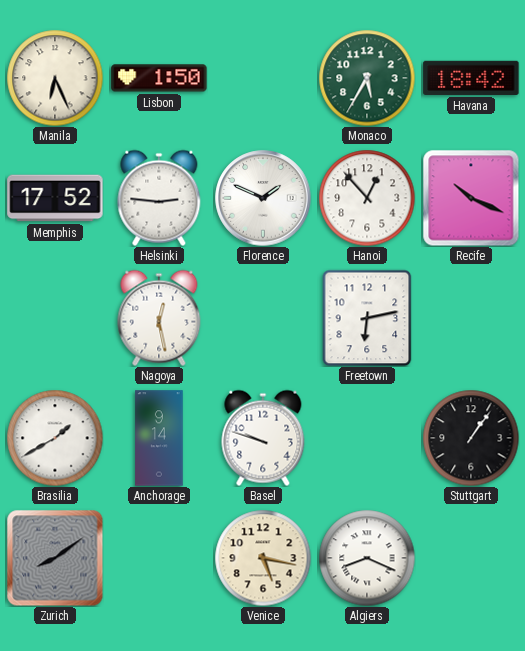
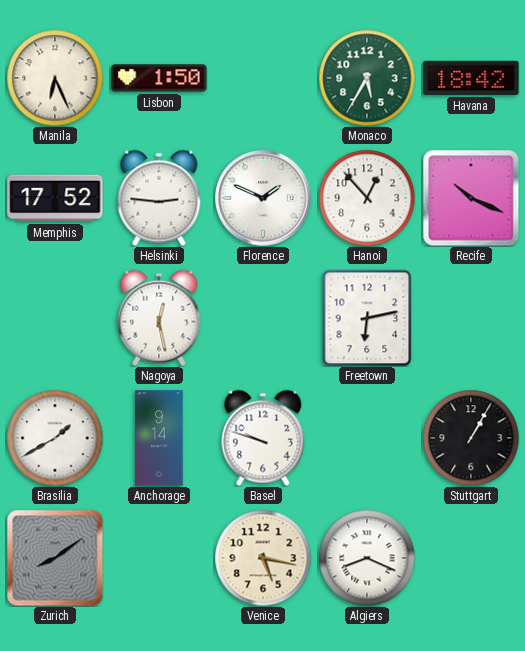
Stuttgart: 1:06 -> 1:05 (471, 438)
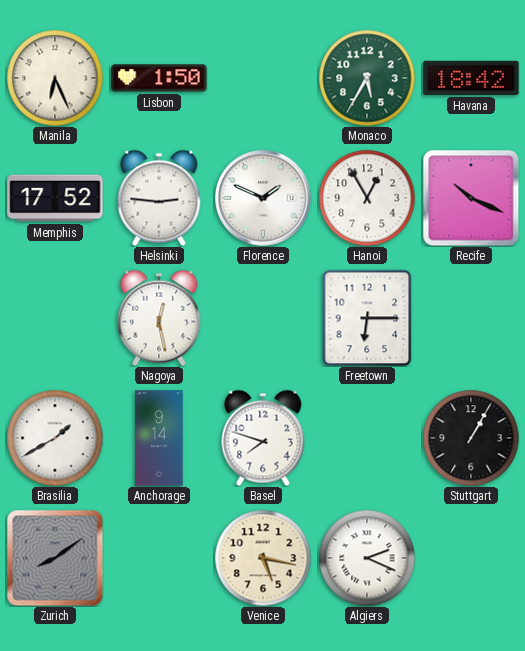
Hanoi: 12:53 -> 12:55 (367, 198)
Freetown: 6:13 -> 6:15 (367, 318)
Basel: 9:48 -> 7:48 (263, 438)
Algiers: 8:19 -> 2:19 (367, 558)
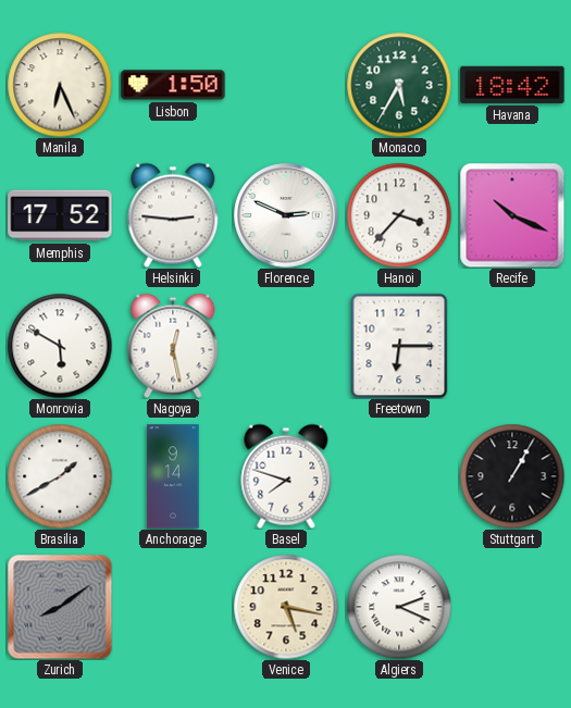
Florence: 1:49 -> 2:49 (286, 215)
Hanoi: 12:55 -> 3:37 (399, 215)
Monrovia: none -> 5:50 (60, 346)
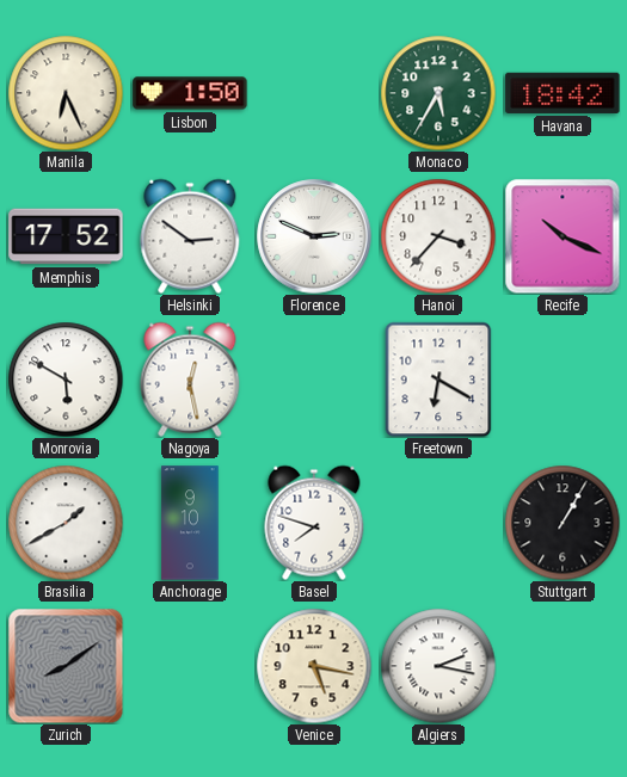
Helsinki: 2:46 -> 2:51 (190, 236)
Freetown: 6:15 -> 6:20 (438, 380)
Anchorage: 9:14 -> 9:10 (190, 523)
Algiers: 2:19 -> 2:17 (438, 666)
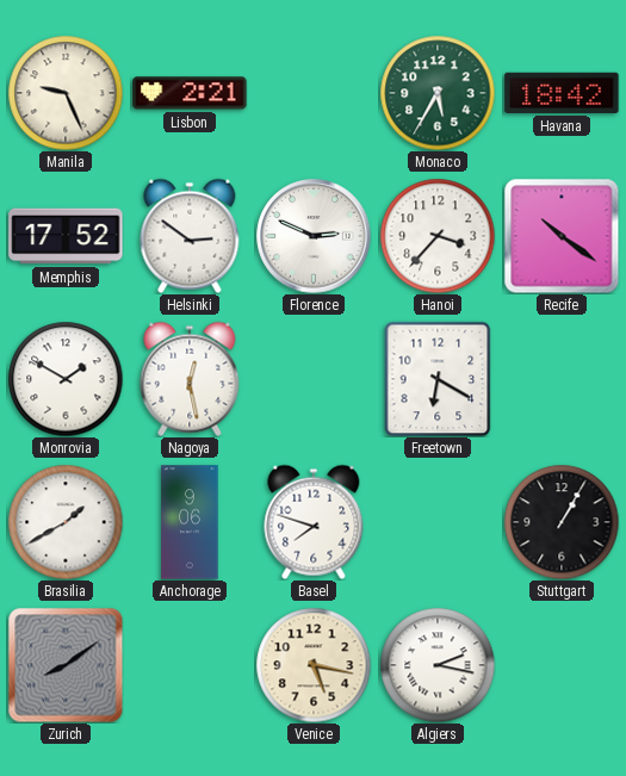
Manila: 6:26 -> 9:26 (66, 93)
Lisbon: 1:50 -> 2:21 (190, 93)
Recife: 10:19 -> 10:21 (562, 236)
Monrovia: 5:50 -> 1:50 (66, 379)
Anchorage: 9:10 -> 9:06 (190, 522)
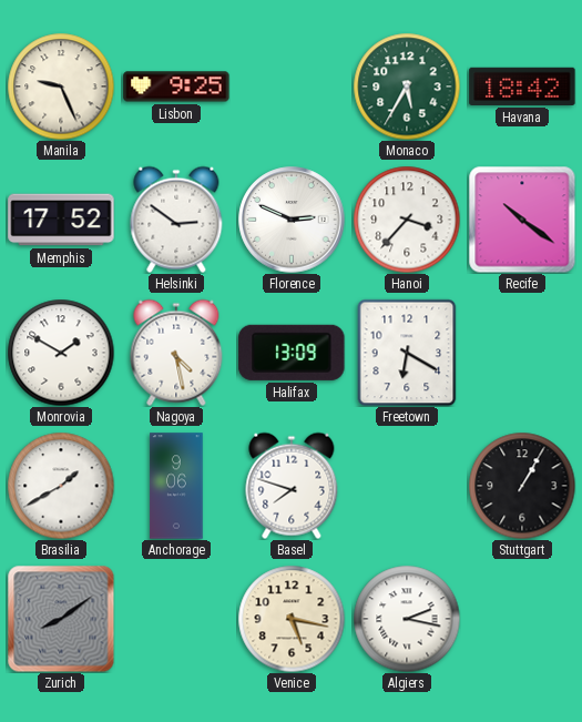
Lisbon: 2:21 -> 9:25 (176, 87)
Nagoya: 12:28 -> 4:28 (176, 353)
Halifax: none -> 13:09 (292, 353)
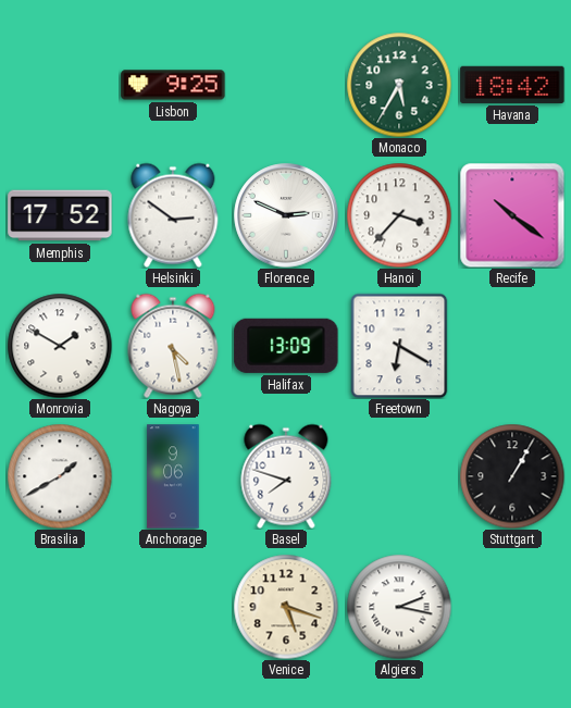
Manila: 9:26 -> none (61, 87)
Zurich: 8:09 -> none (61, 619)
Venice: 5:17 -> 5:18 (286, 607)
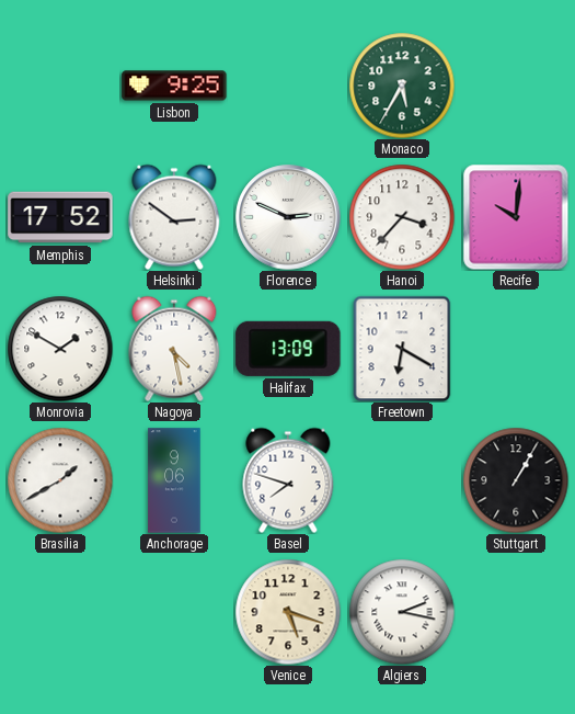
Havana: 18:42 -> none (512, 85)
Recife: 10:21 -> 10:01 (516, 217)
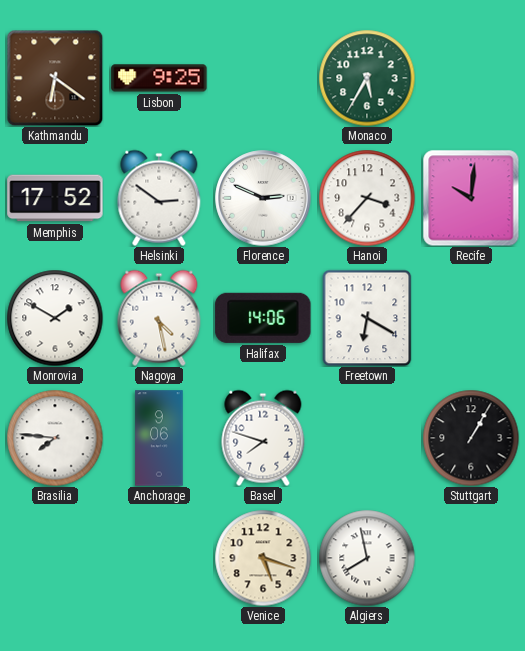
Kathmandu: none -> 6:21 (55, 78)
Halifax: 13:09 -> 14:06 (263, 318)
Brasilia: 1:40 -> 7:46 (55, 438)
Algiers: 2:17 -> 7:58 (367, 558)
